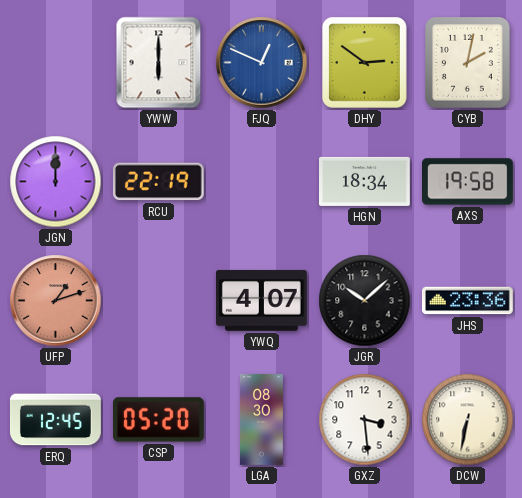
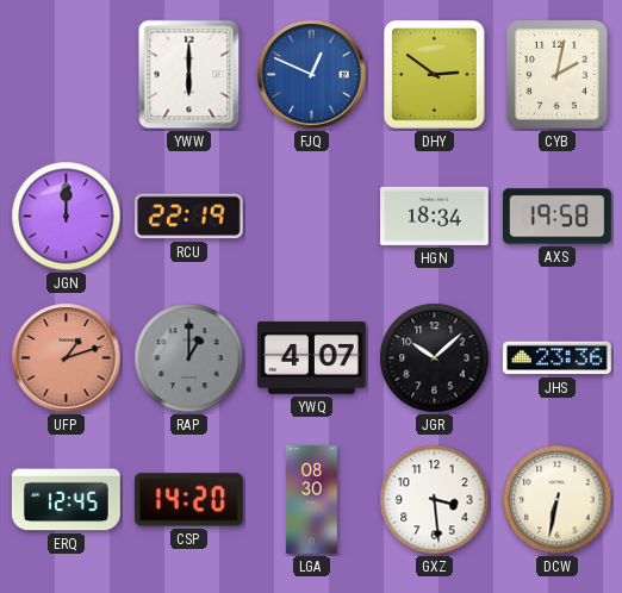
RAP: none -> 1:00 (189, 358)
CSP: 05:20 -> 14:20 (188, 500)
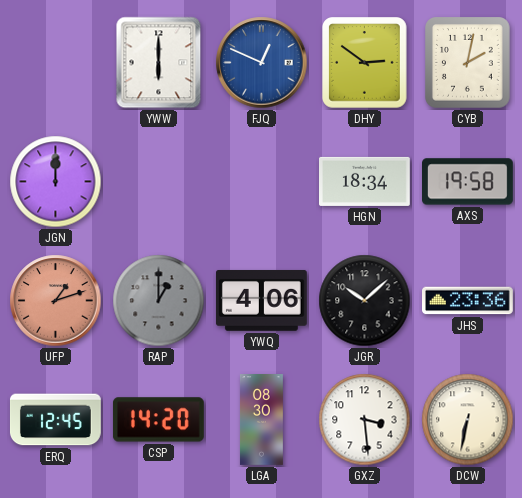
RCU: 22:19 -> none (188, 217)
YWQ: 4:07 -> 4:06 (261, 300)
